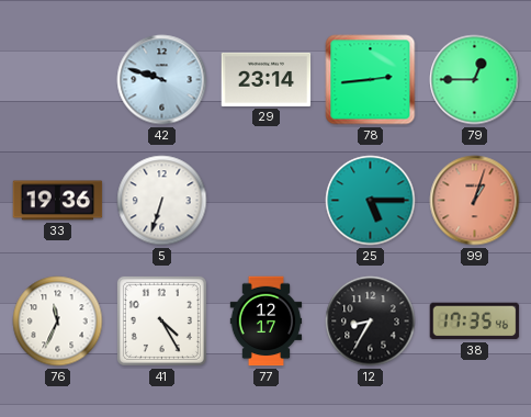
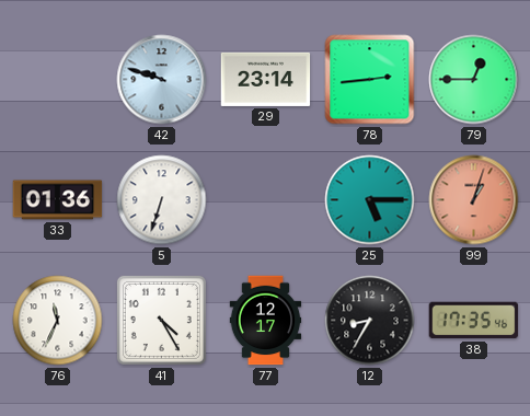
33: 19:36 -> 01:36 (58, 200)
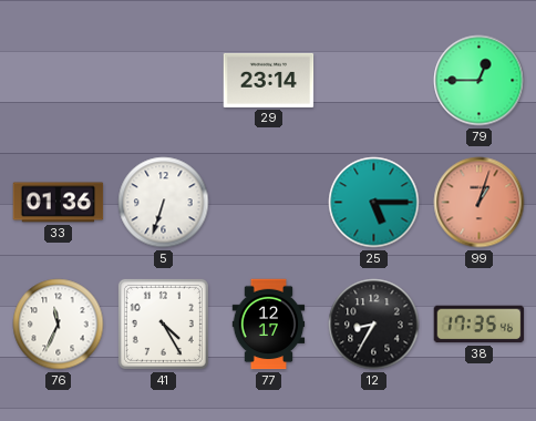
42: 9:48 -> none (162, 80)
78: 2:44 -> none (370, 80)
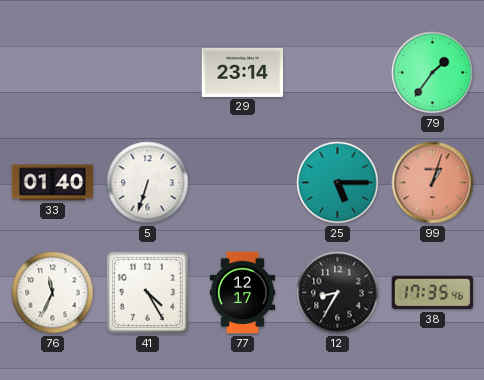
79: 12:45 -> 1:36 (433, 73)
33: 01:36 -> 01:40 (53, 183)
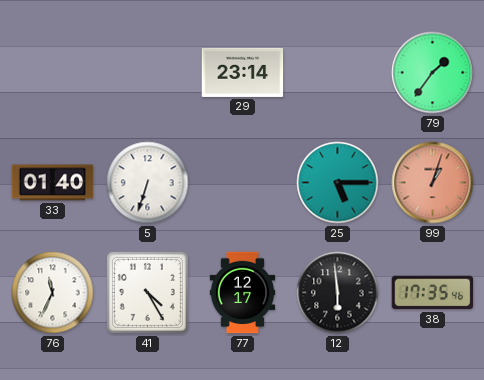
12: 8:35 -> 5:59 (338, 293)
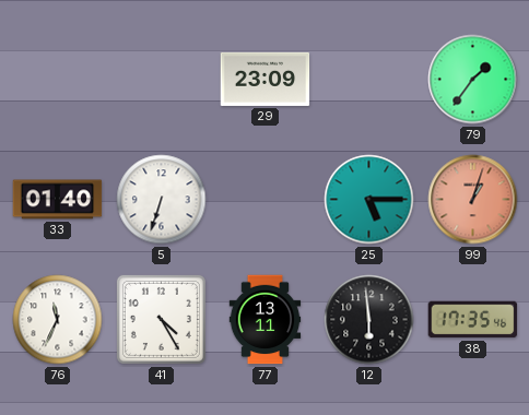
29: 23:14 -> 23:09 (266, 79)
77: 12:17 -> 13:11 (266, 320)
